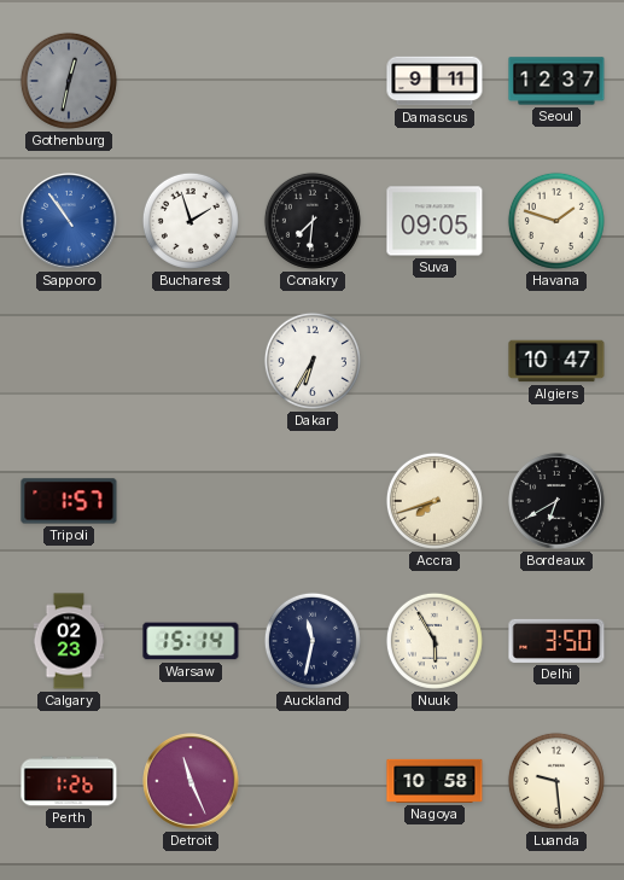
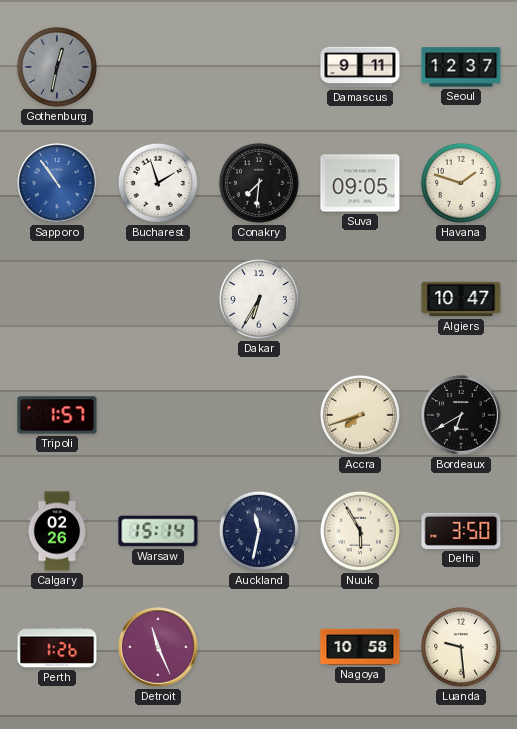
Calgary: 02:23 -> 02:26 (57, 531)
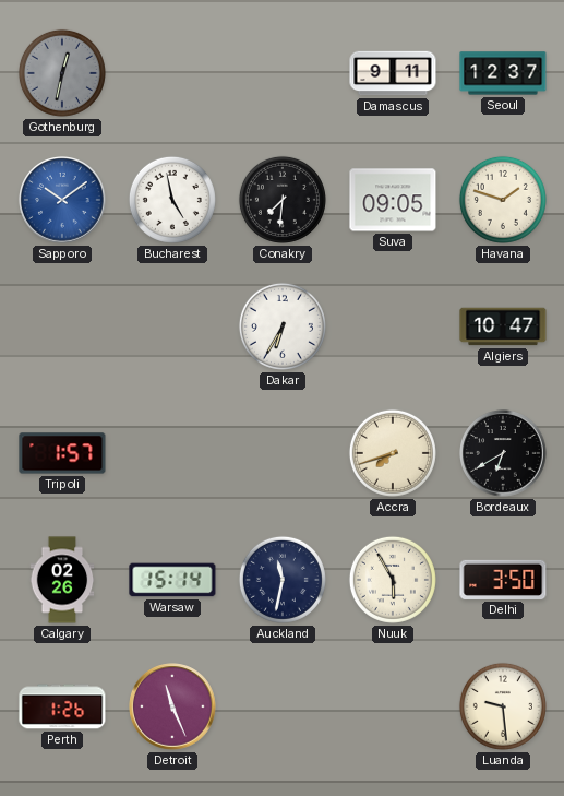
Sapporo: 10:54 -> 10:09 (62, 200)
Bucharest: 1:57 -> 4:58 (172, 200)
Nagoya: 10:58 -> none (360, 647)
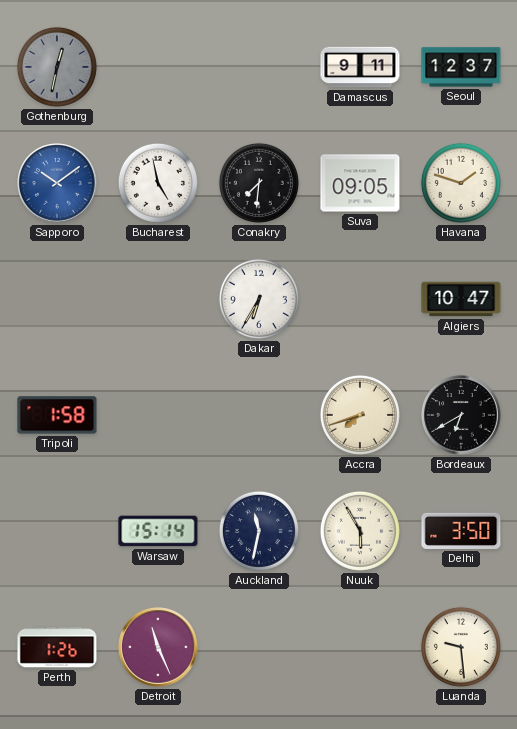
Tripoli: 1:57 -> 1:58 (57, 415)
Calgary: 02:26 -> none (62, 580)
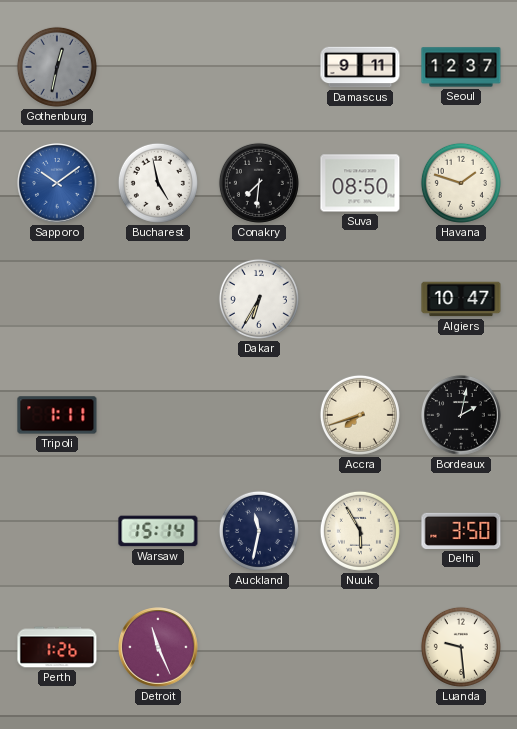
Suva: 09:05 -> 08:50 (360, 183)
Tripoli: 1:58 -> 1:11 (57, 415)
Bordeaux: 6:40 -> 2:02 (461, 415)
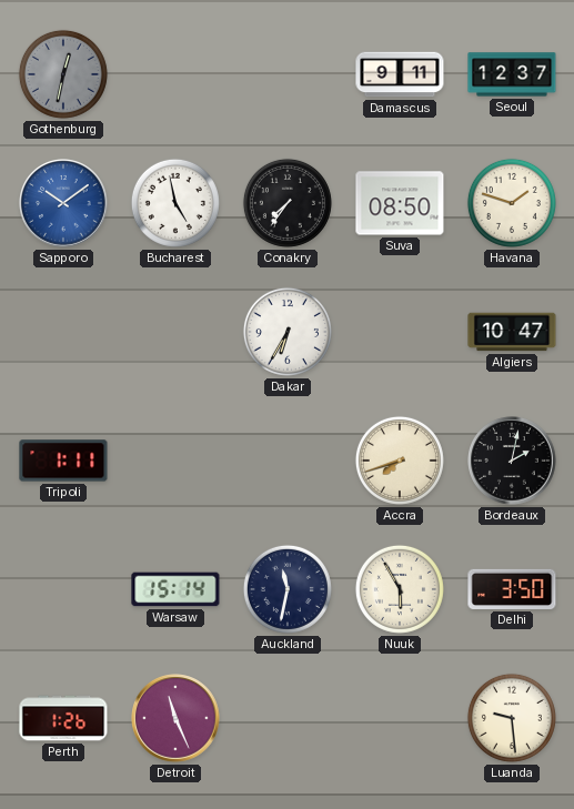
Conakry: 7:31 -> 7:36 (288, 203)
